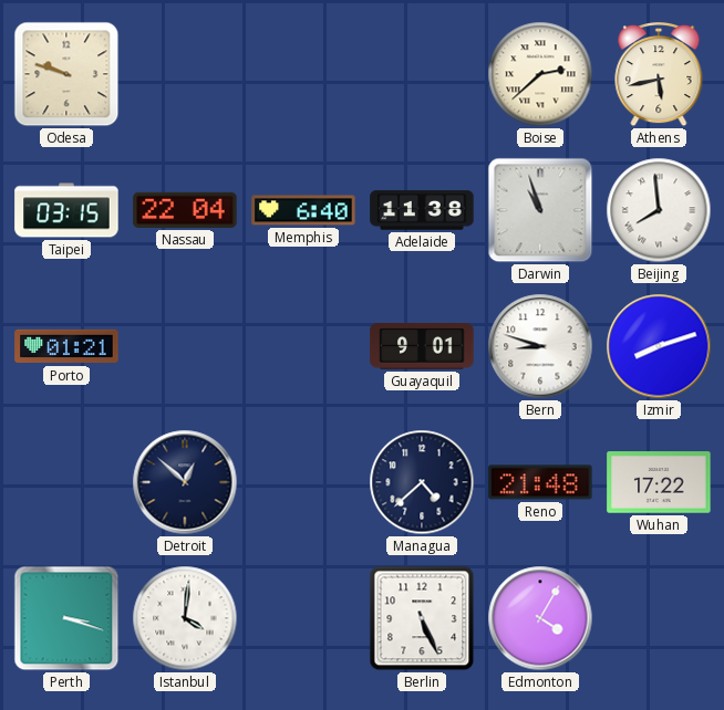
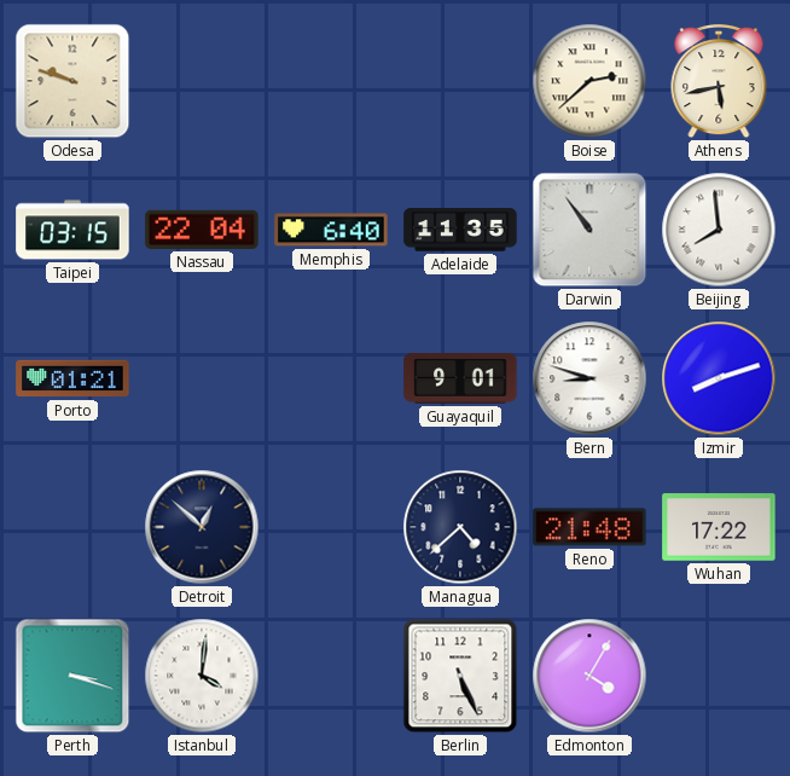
Adelaide: 11:38 -> 11:35 (460, 230)
Darwin: 10:57 -> 10:54 (589, 230)
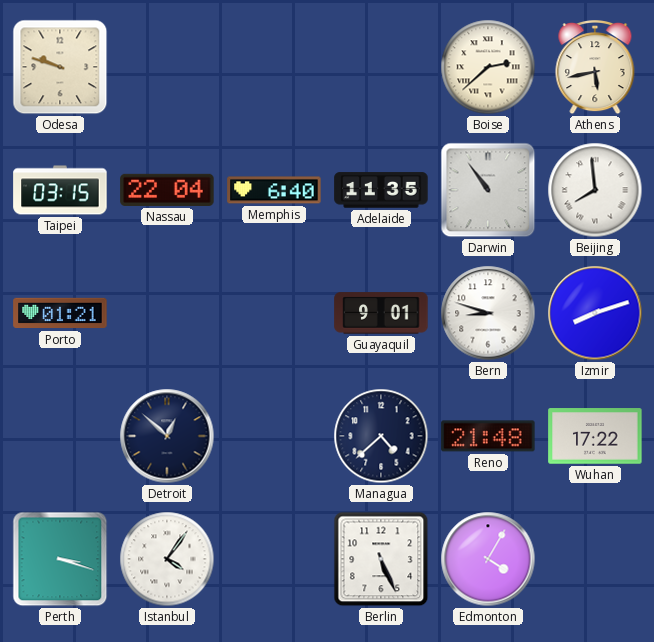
Istanbul: 4:01 -> 4:06 (167, 559)
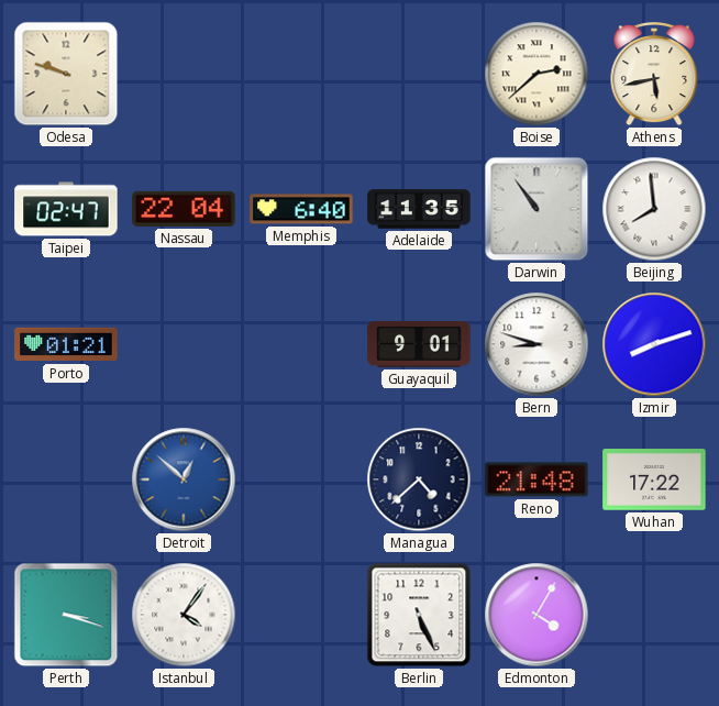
Taipei: 03:15 -> 02:47 (66, 209)
Detroit dial: navy -> blue (184, 479)
